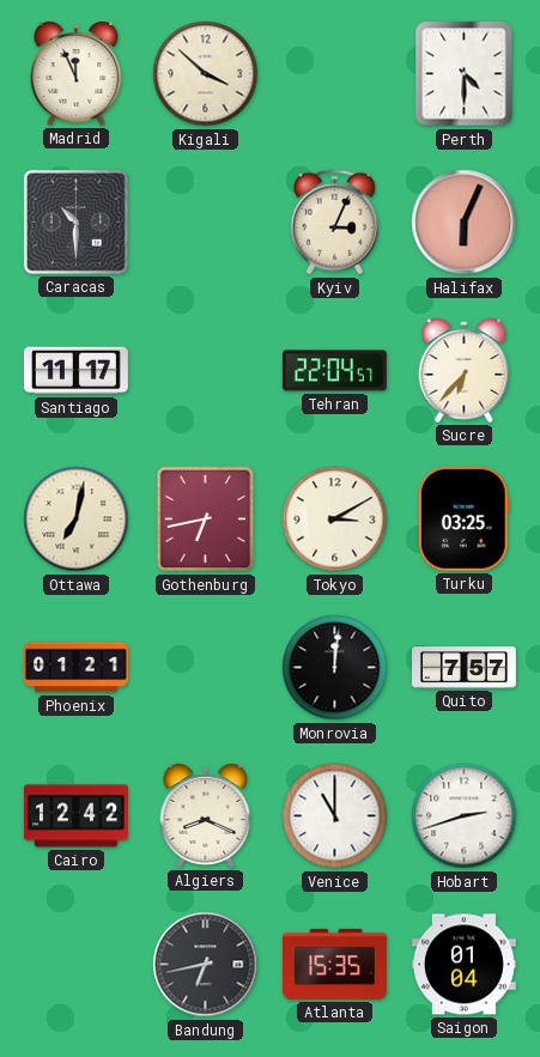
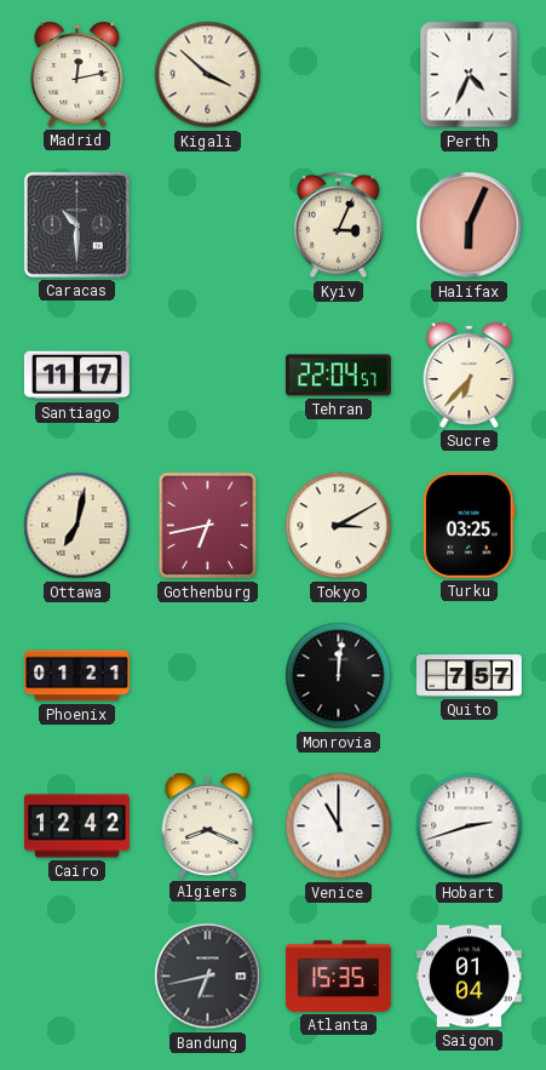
Madrid: 11:56 -> 12:13 (77, 74)
Perth: 4:30 -> 4:34 (470, 75)
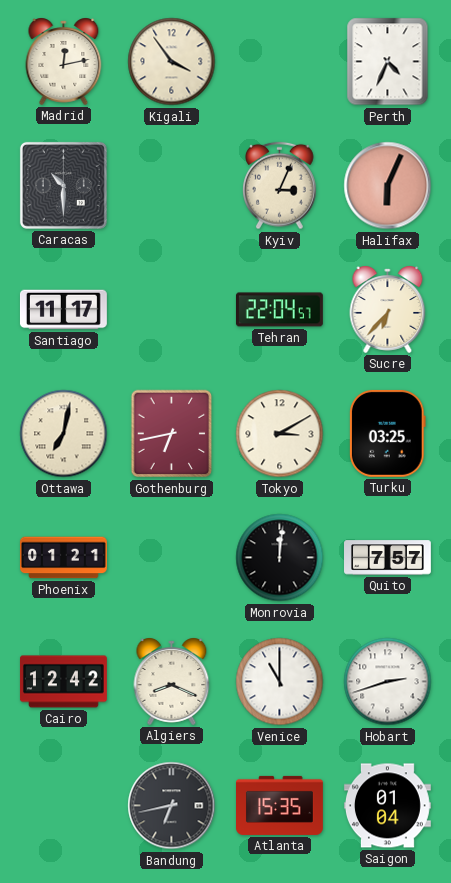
Kigali: 3:52 -> 3:54 (172, 62)
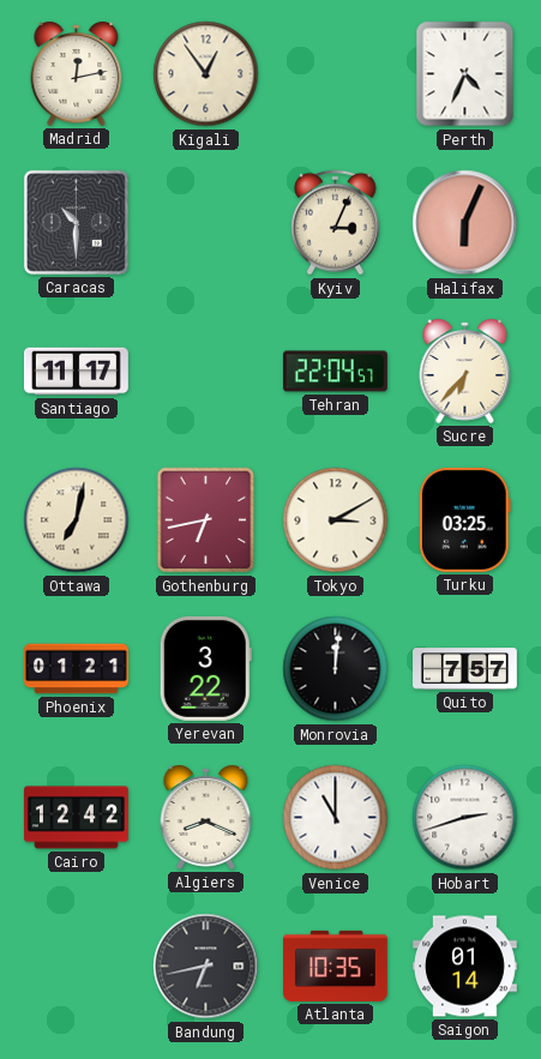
Kigali: 3:54 -> 12:54 (206, 74)
Yerevan: none -> 3:22 (205, 668)
Atlanta: 15:35 -> 10:35 (336, 965)
Saigon: 01:04 -> 01:14 (464, 967)
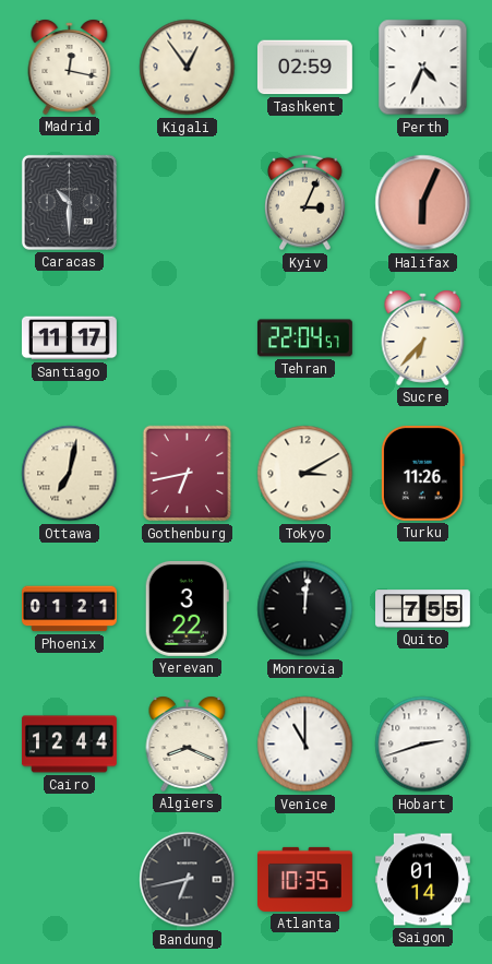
Madrid: 12:13 -> 12:17 (70, 67)
Tashkent: none -> 02:59 (304, 68)
Turku: 03:25 -> 11:26 (422, 473)
Quito: 7:57 -> 7:55 (423, 609)
Cairo: 12:42 -> 12:44 (70, 745)
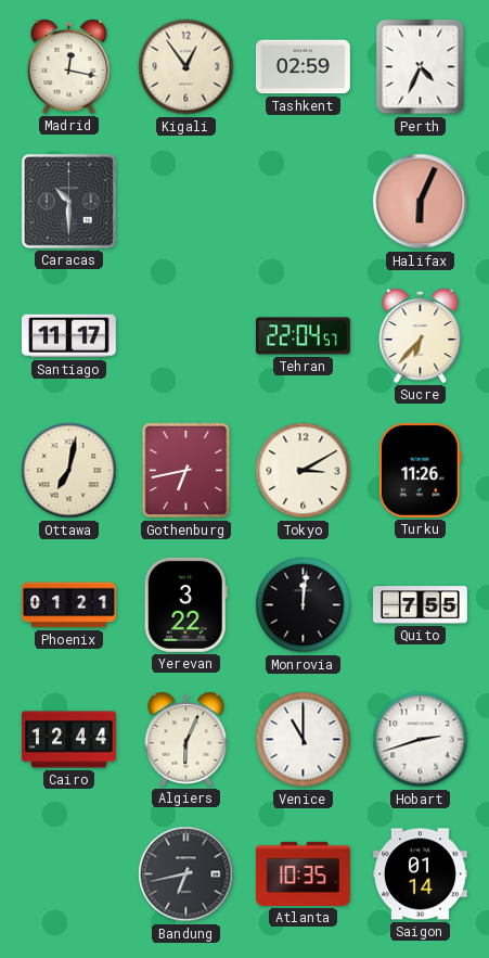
Kyiv: 3:04 -> none (305, 203)
Algiers: 8:19 -> 6:04 (186, 739)
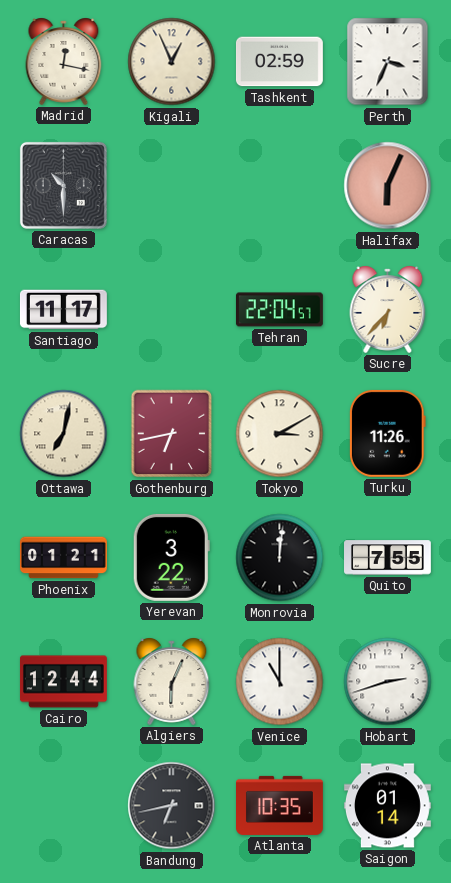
Kigali: 12:54 -> 12:56 (172, 62)
Perth: 4:34 -> 3:34 (388, 62)
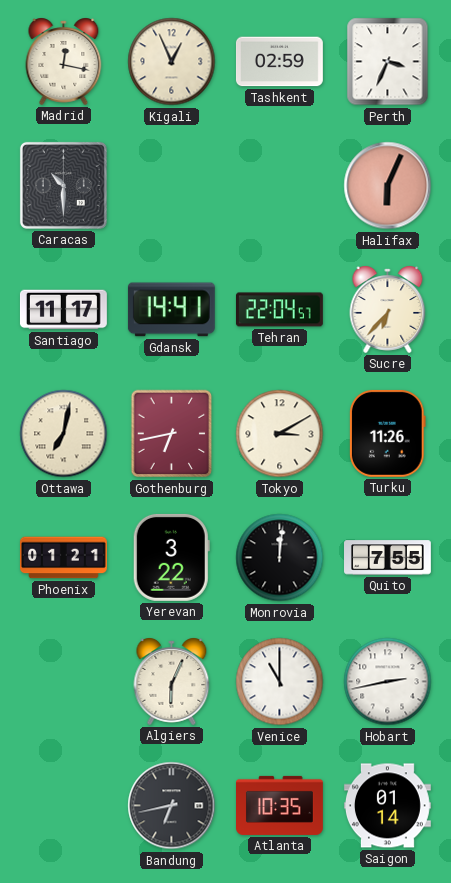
Gdansk: none -> 14:41 (171, 310)
Cairo: 12:44 -> none (64, 682)
Hobart: 2:42 -> 2:43 (388, 682)
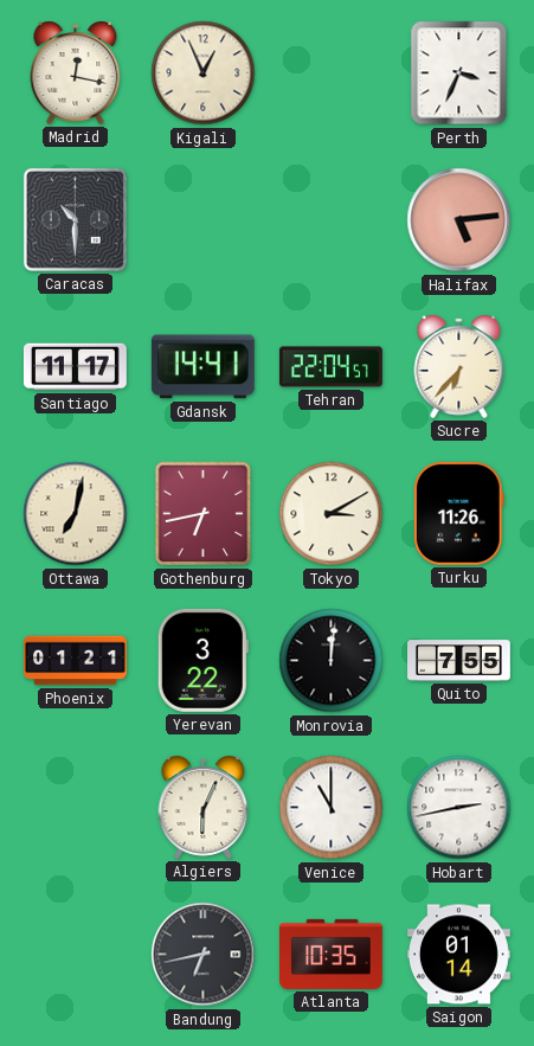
Tashkent: 02:59 -> none (279, 62)
Halifax: 6:04 -> 5:14 (459, 220)
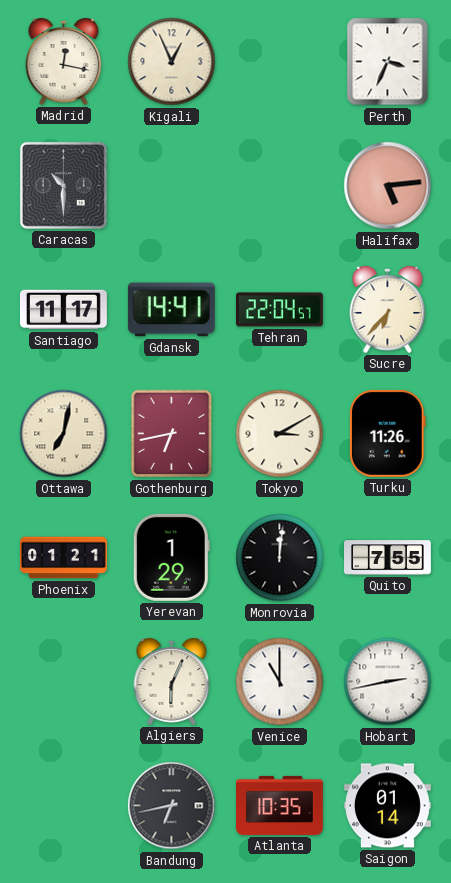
Yerevan: 3:22 -> 1:29 (171, 557)
